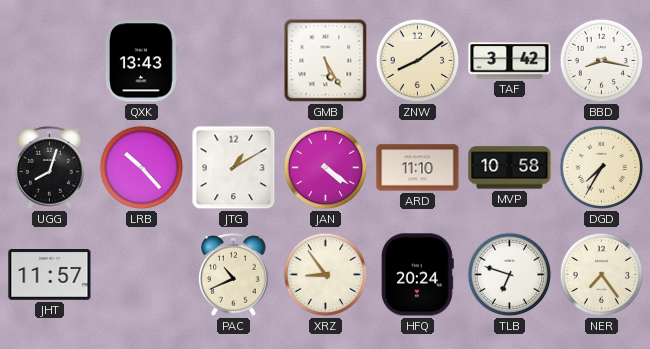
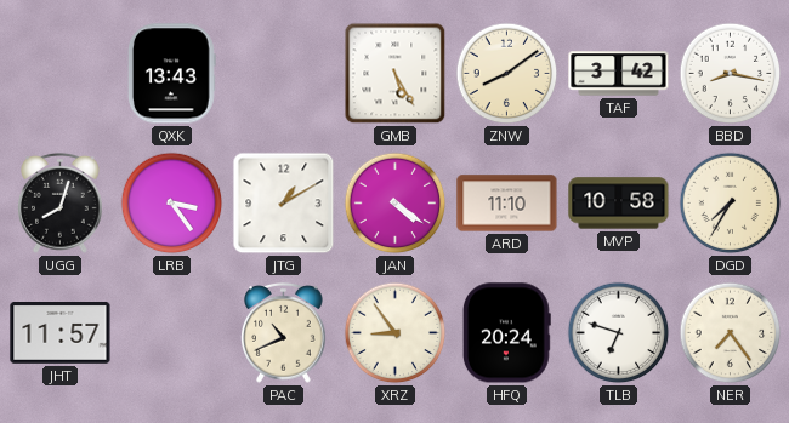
LRB: 10:23 -> 3:24 (172, 204)
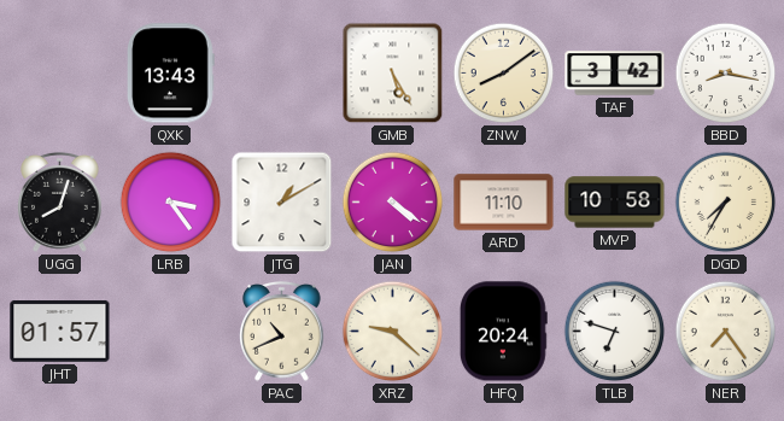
JHT: 11:57 -> 01:57 (60, 332)
XRZ: 8:54 -> 9:22 (393, 332)
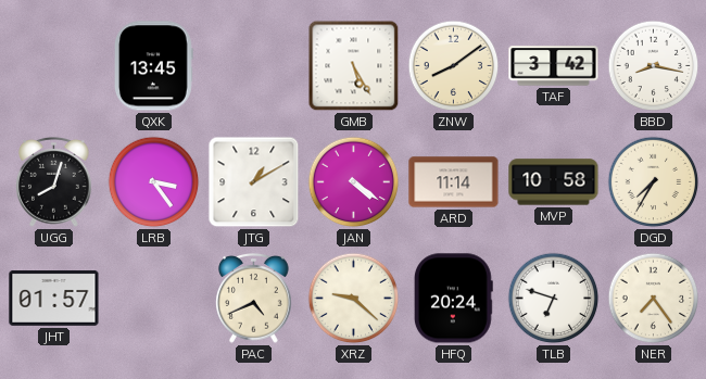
QXK: 13:43 -> 13:45 (153, 66)
ARD: 11:10 -> 11:14 (454, 182)
PAC: 10:41 -> 4:41 (254, 299)
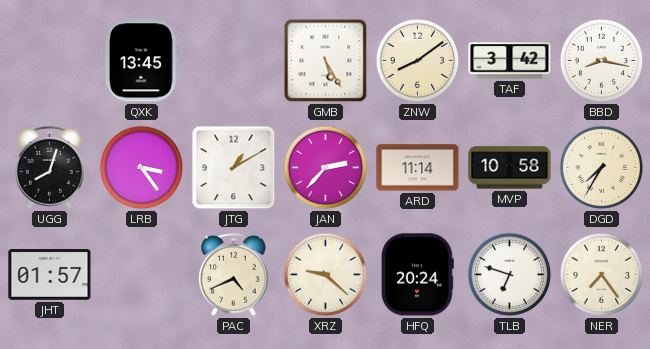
JAN: 4:21 -> 2:37 (326, 168)
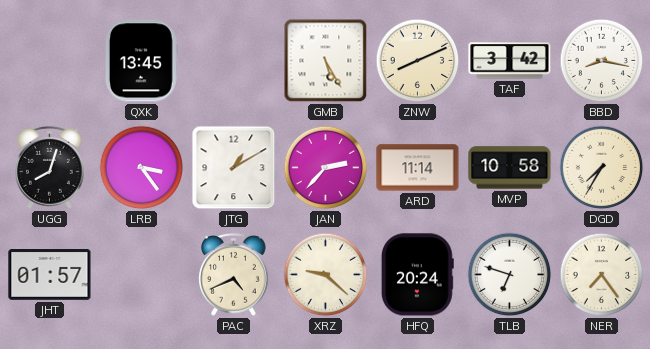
ZNW: 8:09 -> 8:11 (418, 61)
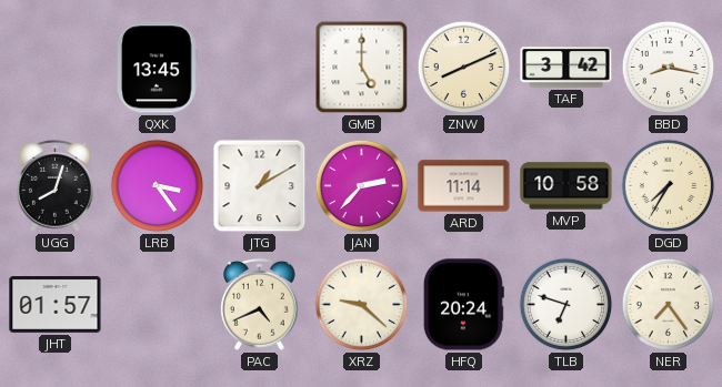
GMB: 5:25 -> 5:00 (362, 68)
